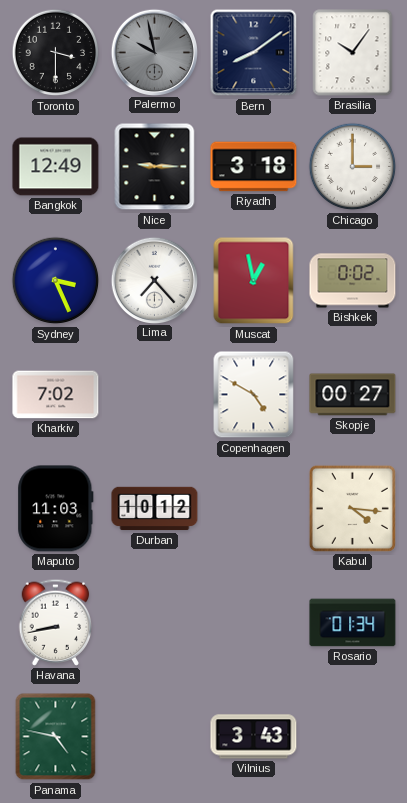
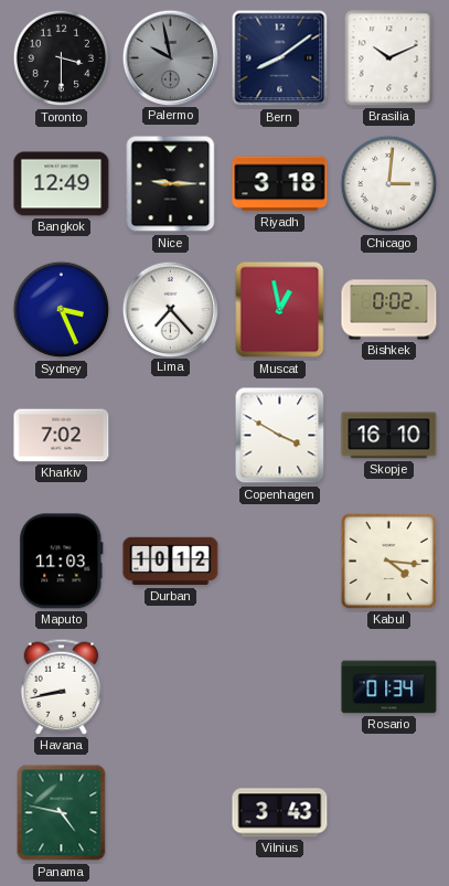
Brasilia: 10:06 -> 10:11 (389, 58)
Chicago: 3:00 -> 3:01 (389, 184)
Copenhagen: 4:50 -> 3:50 (280, 436)
Skopje: 00:27 -> 16:10 (389, 436)
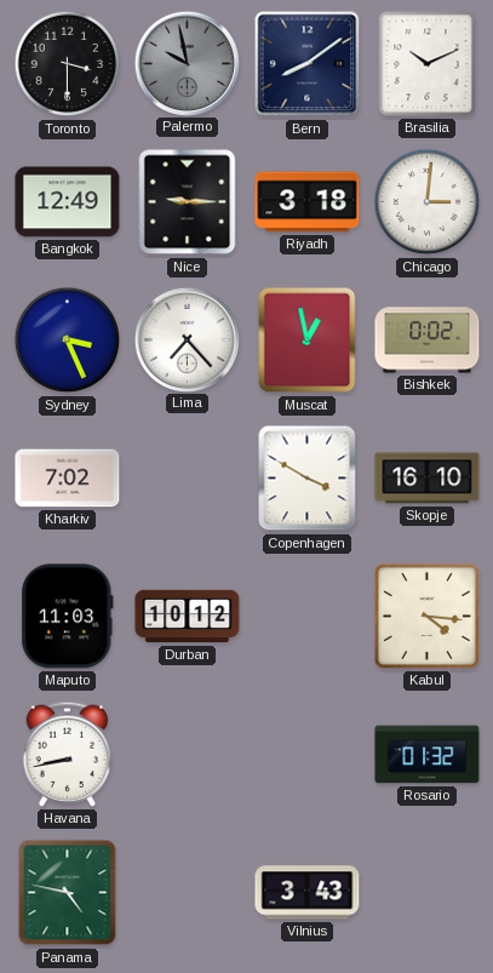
Rosario: 01:34 -> 01:32 (428, 755)
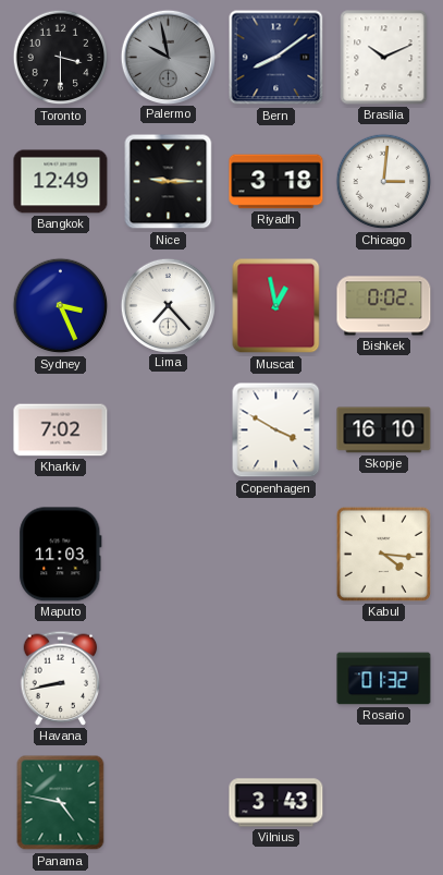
Durban: 10:12 -> none (188, 617)
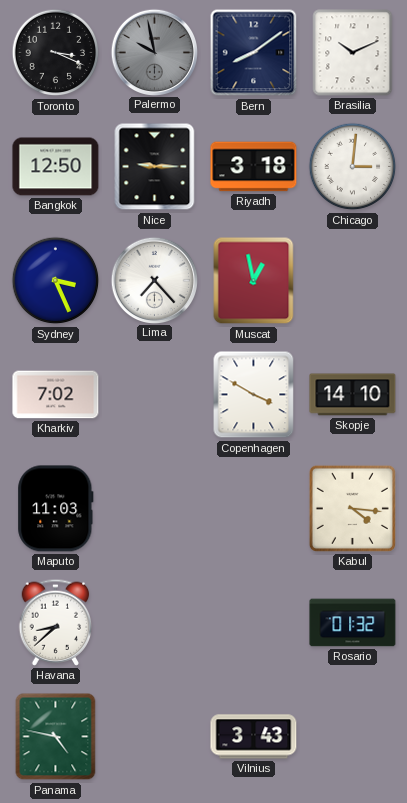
Toronto: 3:30 -> 3:19 (56, 53)
Bangkok: 12:49 -> 12:50 (56, 167)
Bishkek: 0:02 -> none (384, 306)
Skopje: 16:10 -> 14:10 (353, 395)
Havana: 8:43 -> 8:38 (56, 622)
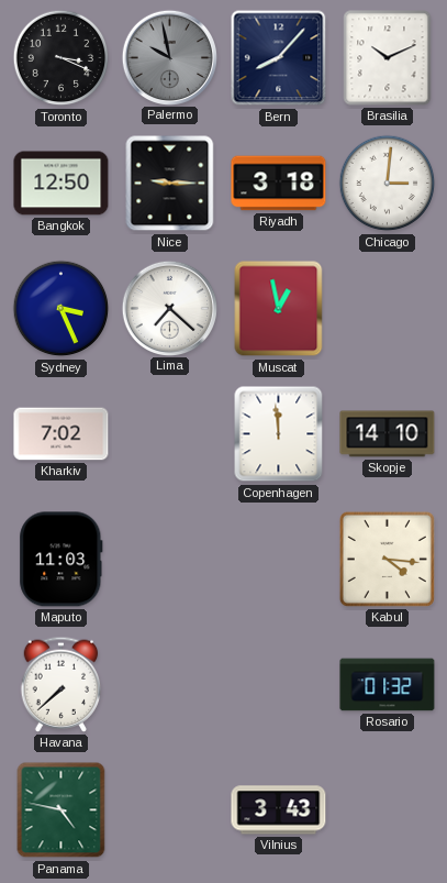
Bern: 8:09 -> 8:07 (279, 58)
Lima: 7:23 -> 7:22 (169, 308)
Copenhagen: 3:50 -> 11:59 (279, 434)
Havana: 8:38 -> 7:38 (62, 684)
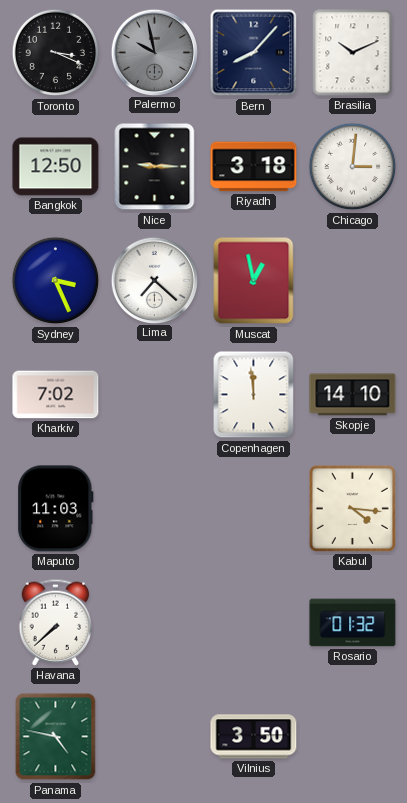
Vilnius: 3:43 -> 3:50 (254, 737)
